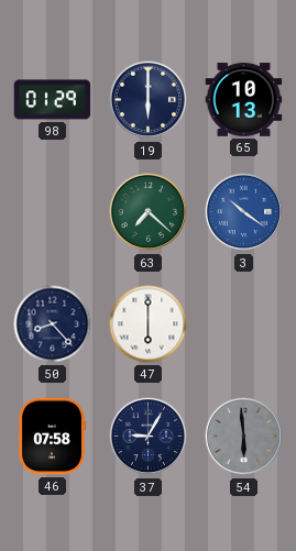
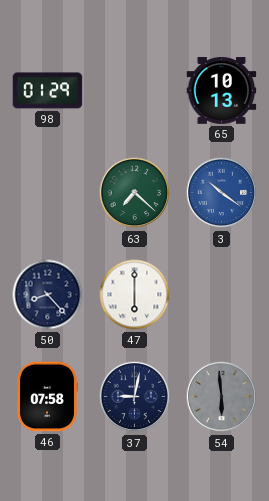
19: 6:00 -> none (149, 100)
37: 9:05 -> 9:02 (135, 397)
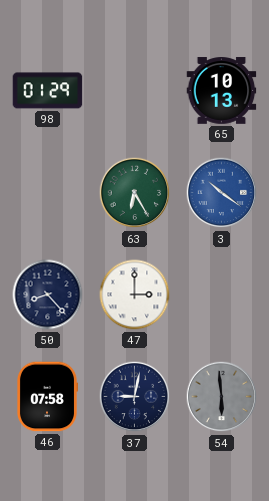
63: 7:22 -> 6:25 (135, 193)
47: 6:00 -> 3:00 (135, 295)
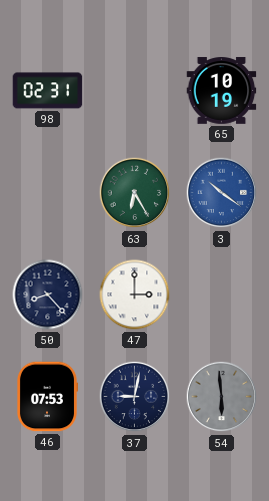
98: 01:29 -> 02:31 (48, 91)
65: 10:13 -> 10:19 (222, 91)
46: 07:58 -> 07:53 (46, 397)
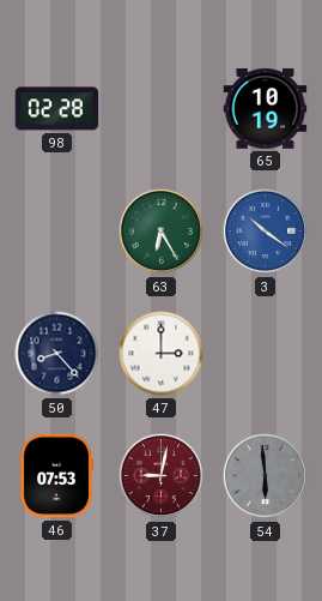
98: 02:31 -> 02:28 (57, 109)
37 dial: navy -> burgundy (162, 476)
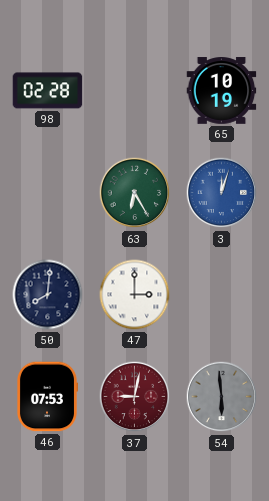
3: 10:21 -> 12:03 (222, 193)
50: 8:23 -> 8:01 (48, 295)
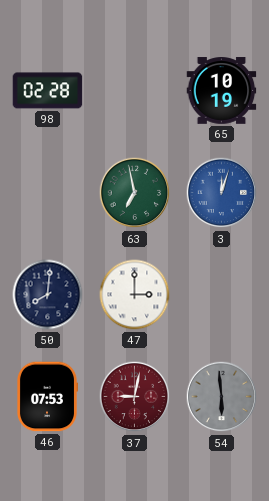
63: 6:25 -> 6:58 (135, 193)
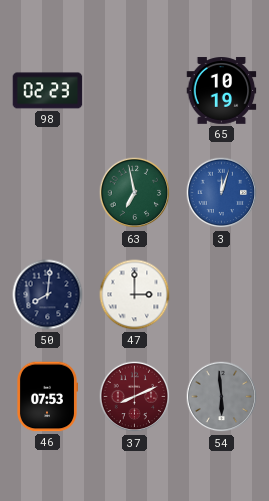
98: 02:28 -> 02:23 (48, 91)
37: 9:02 -> 8:11 (135, 397)
